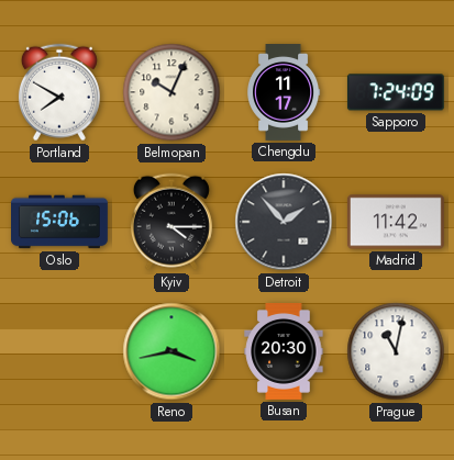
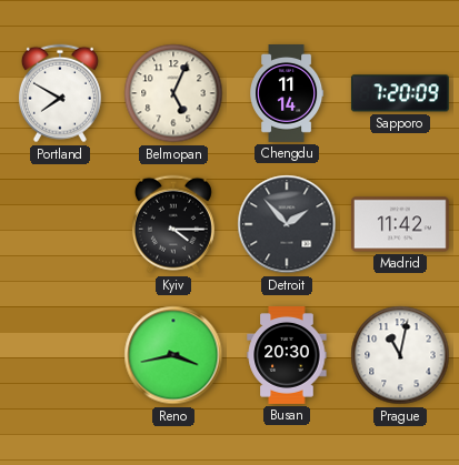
Belmopan: 10:04 -> 5:04 (173, 93)
Chengdu: 11:17 -> 11:14 (288, 94)
Sapporo: 7:24 -> 7:20 (400, 93)
Oslo: 15:06 -> none (60, 222)
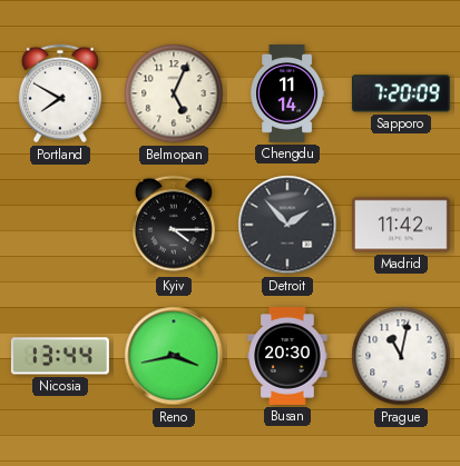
Nicosia: none -> 13:44 (60, 356)
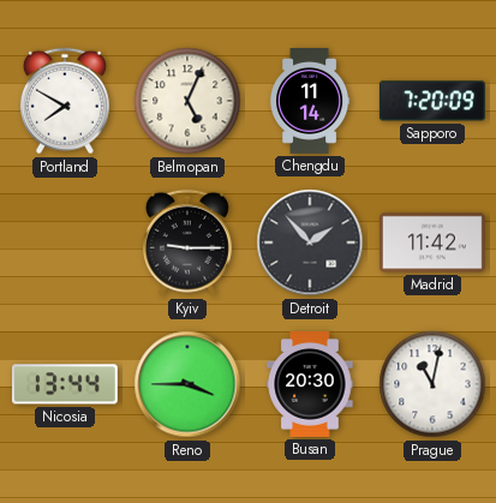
Kyiv: 4:15 -> 9:15 (187, 242)
Reno: 3:43 -> 3:45 (187, 384)
